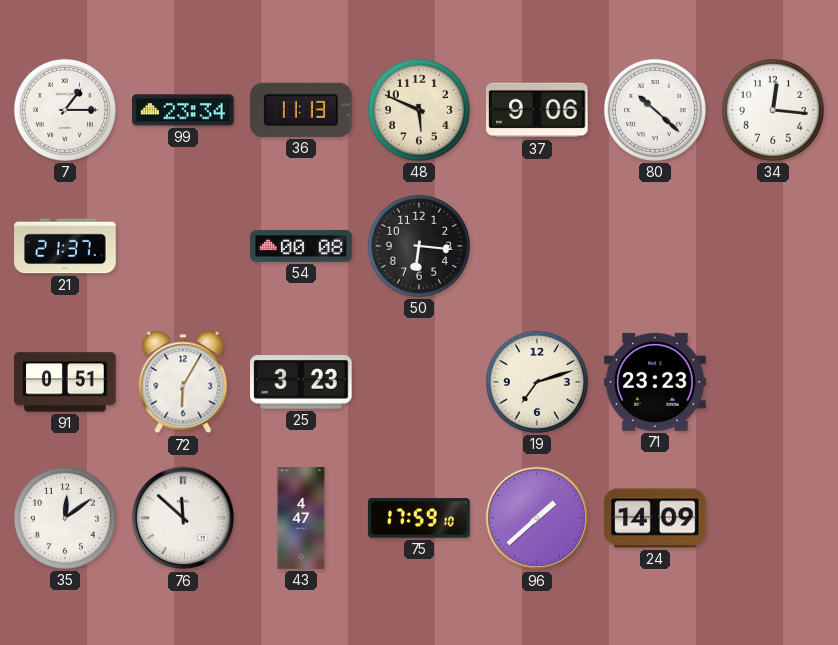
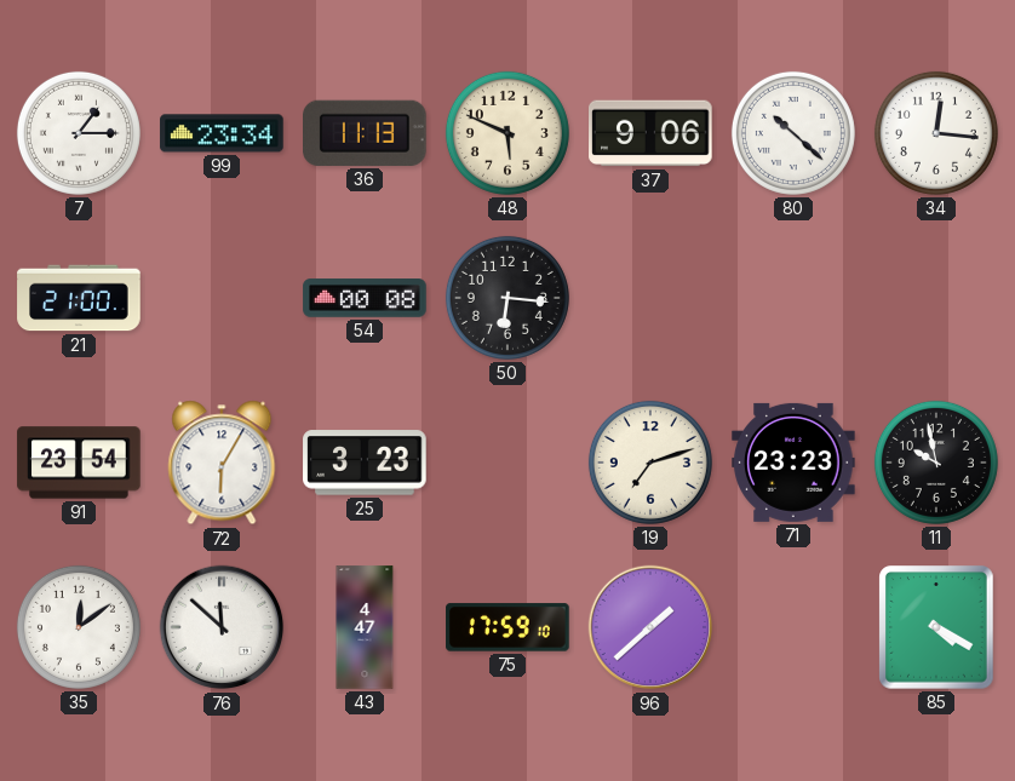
21: 21:37 -> 21:00 (79, 298)
91: 0:51 -> 23:54 (79, 463)
11: none -> 9:58 (936, 463)
24: 14:09 -> none (655, 518)
85: none -> 4:20 (936, 627)
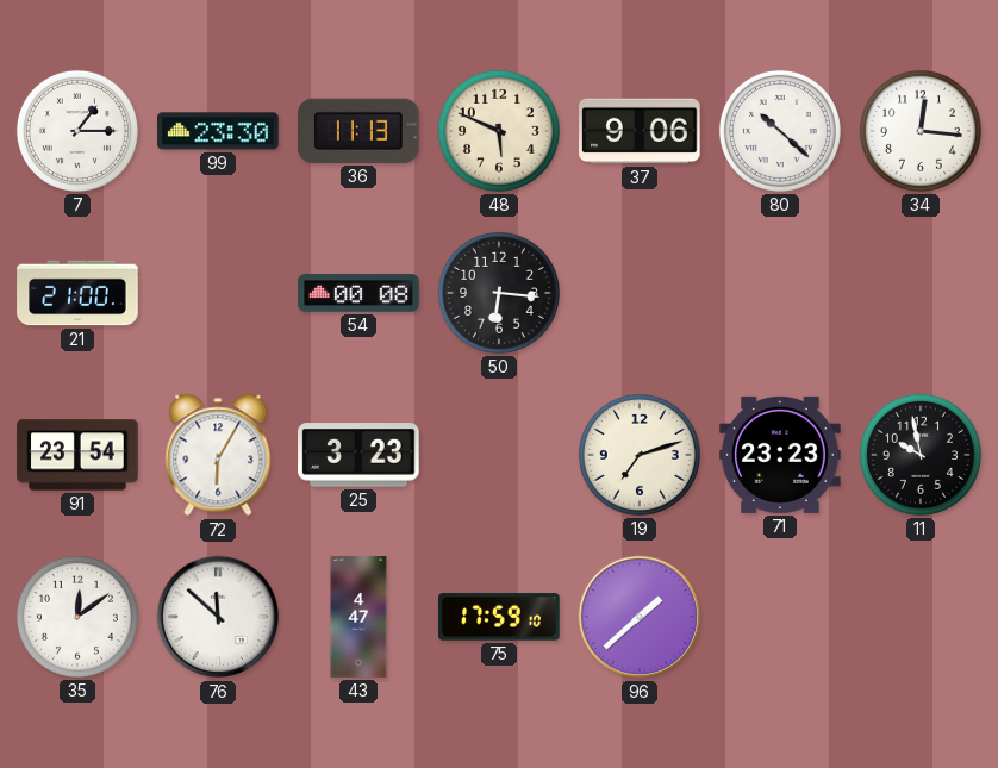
99: 23:34 -> 23:30 (218, 131)
85: 4:20 -> none (936, 627)
